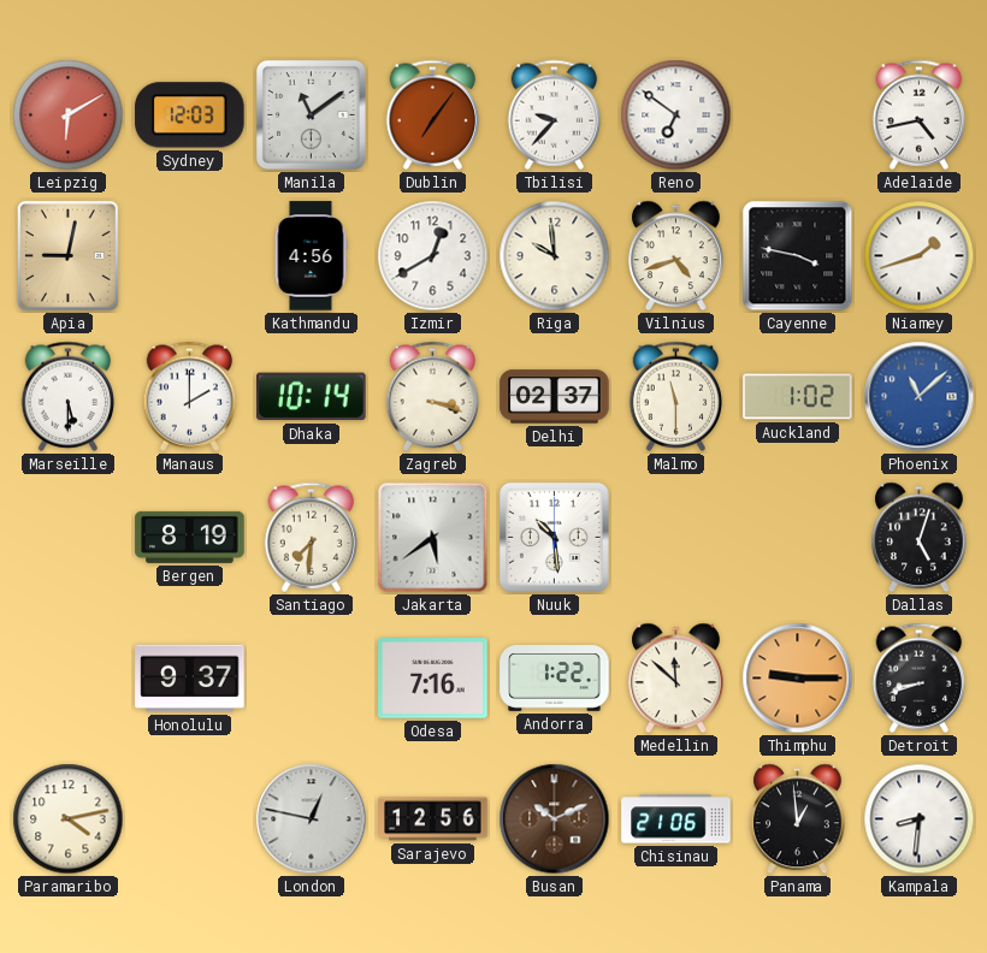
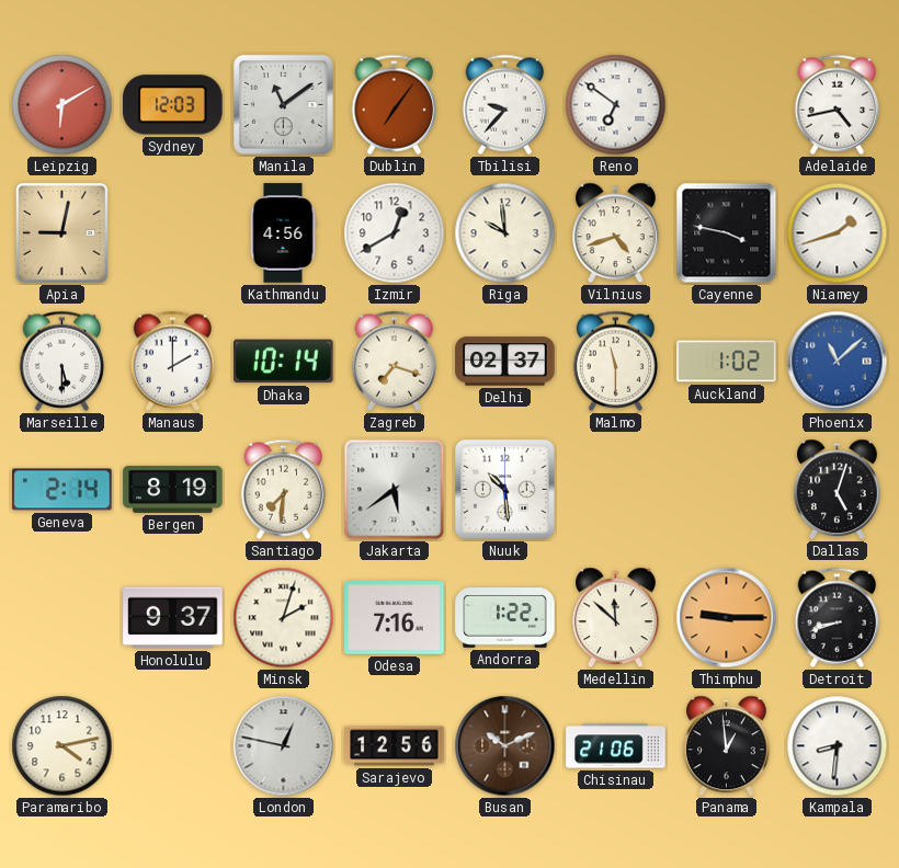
Zagreb: 3:18 -> 7:18 (395, 361)
Geneva: none -> 2:14 (62, 490)
Minsk: none -> 2:03 (284, 618)
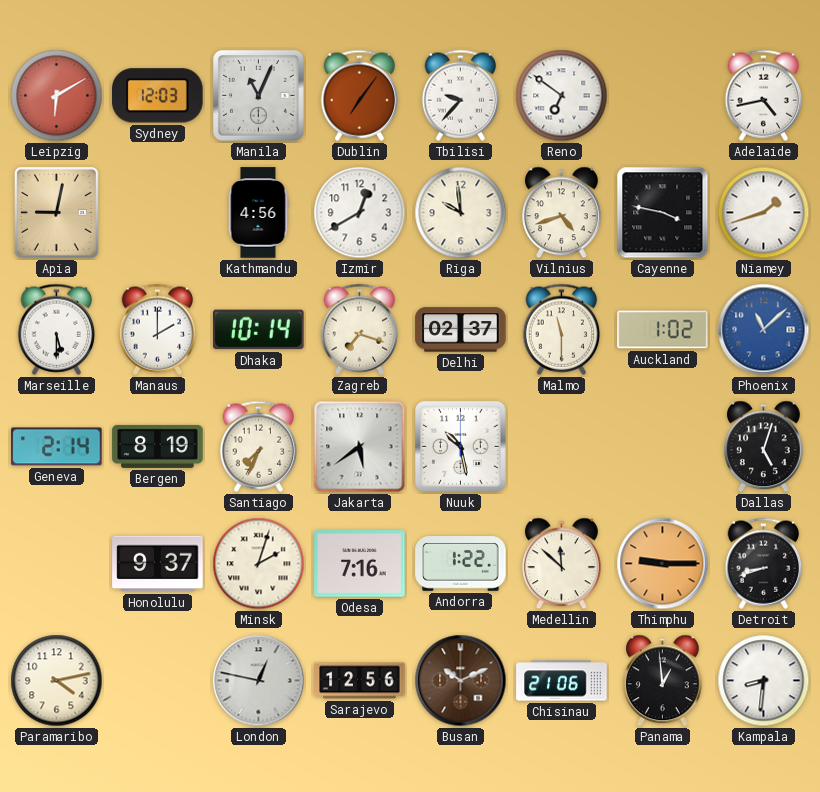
Manila: 11:09 -> 11:04 (258, 95)
Santiago: 7:31 -> 7:34 (259, 446)
Nuuk: 10:29 -> 10:28 (460, 446)
